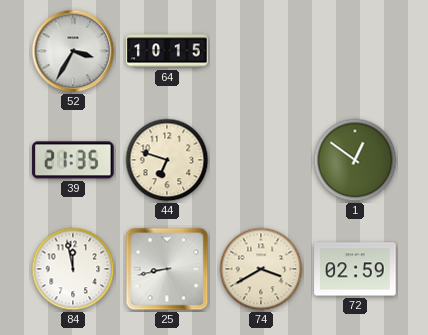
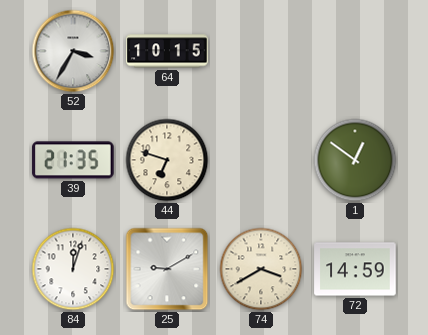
84: 11:58 -> 12:03 (73, 269)
25: 8:43 -> 9:10 (167, 269)
72: 02:59 -> 14:59 (355, 269)
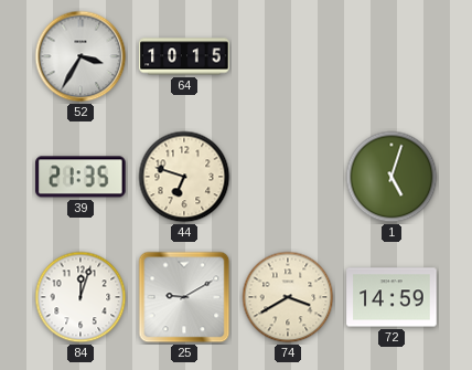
1: 12:51 -> 5:03 (391, 177)
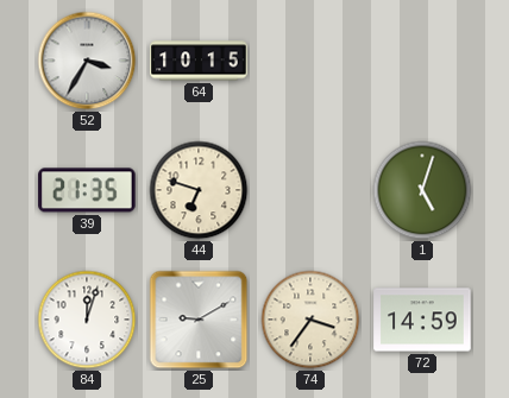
74: 3:40 -> 3:36 (310, 320)
